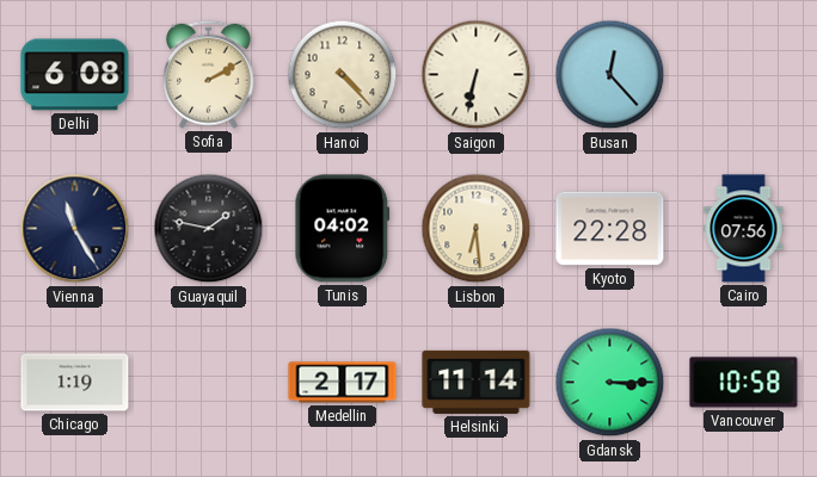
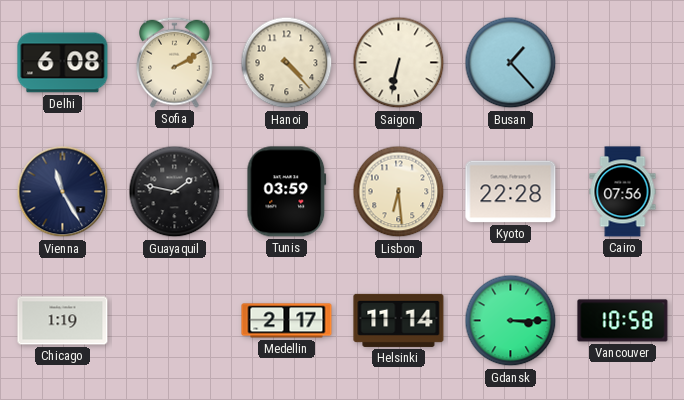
Busan: 12:23 -> 1:23 (511, 63)
Tunis: 04:02 -> 03:59 (287, 192)
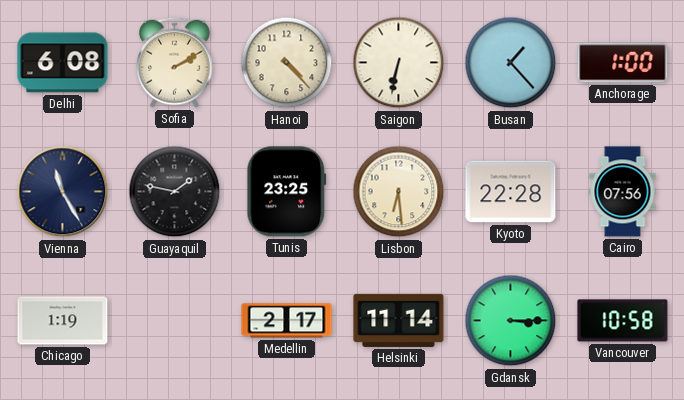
Anchorage: none -> 1:00 (623, 63)
Tunis: 03:59 -> 23:25 (287, 192)
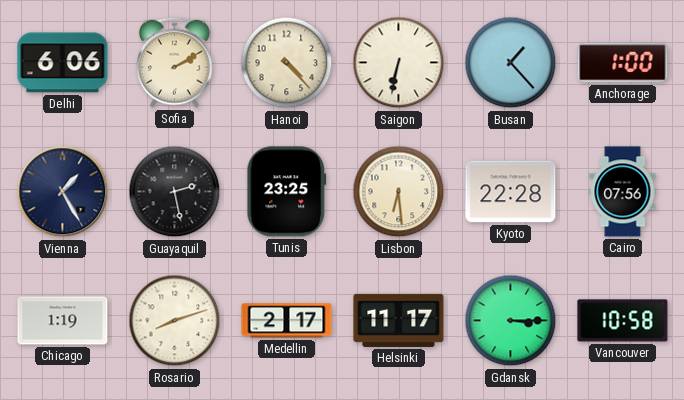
Delhi: 6:08 -> 6:06 (63, 63)
Vienna: 11:25 -> 1:25 (63, 192)
Guayaquil: 1:47 -> 2:28 (175, 192)
Rosario: none -> 8:12 (175, 321)
Helsinki: 11:14 -> 11:17 (399, 320)
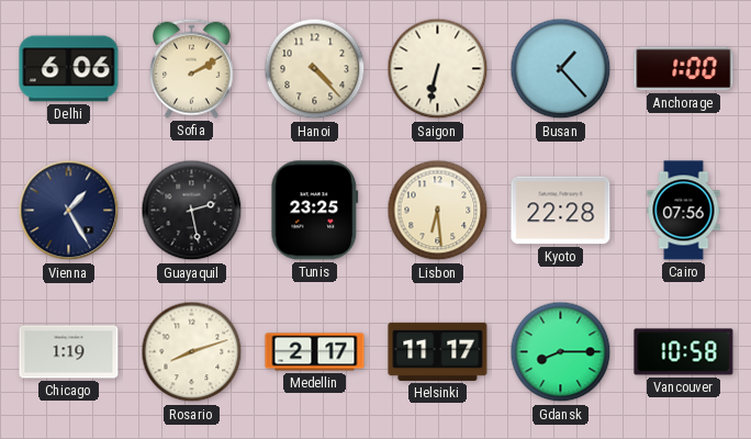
Gdansk: 3:15 -> 8:15 (561, 352)
